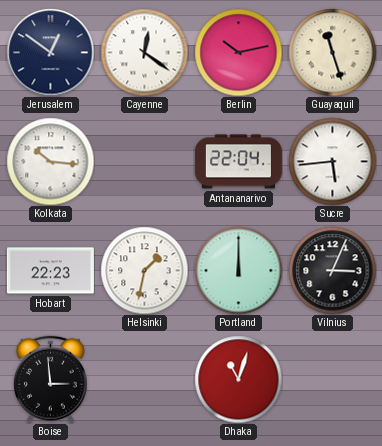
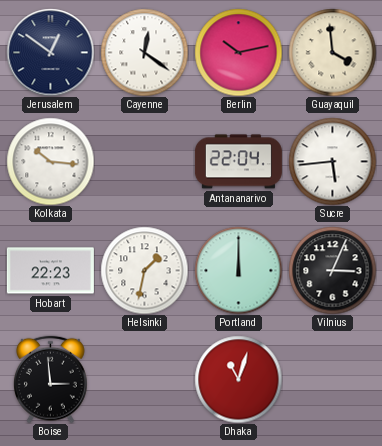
Guayaquil: 11:27 -> 3:59 (332, 52)
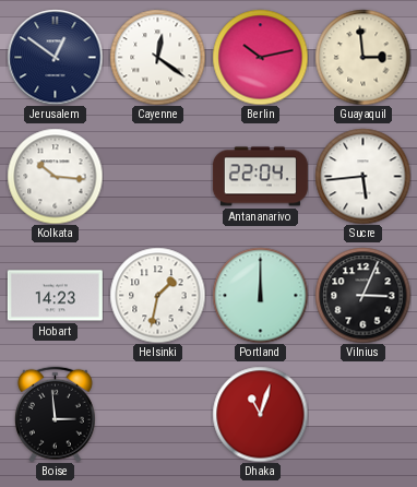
Guayaquil: 3:59 -> 2:59 (362, 57)
Hobart: 22:23 -> 14:23 (55, 296)
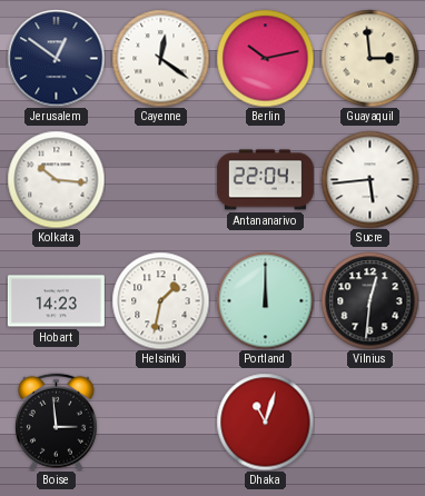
Vilnius: 3:04 -> 12:31 (369, 300)
